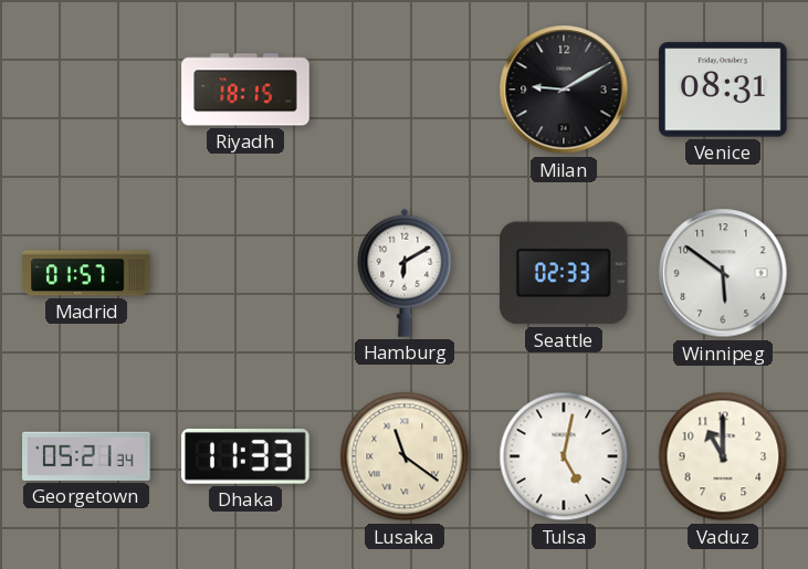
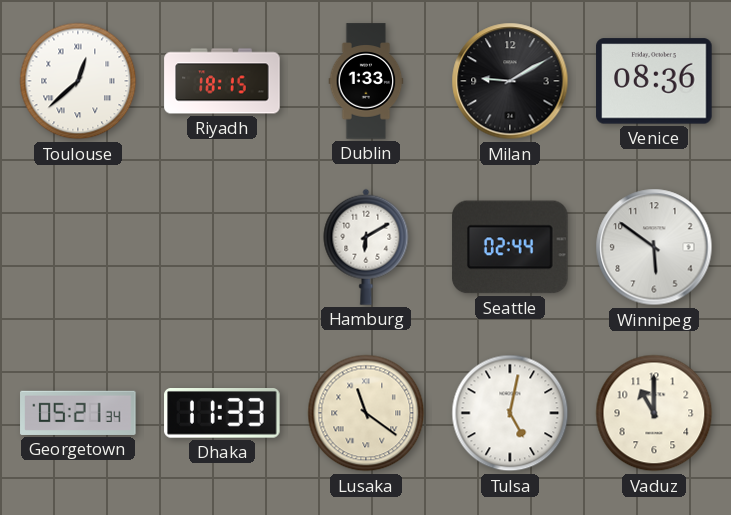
Toulouse: none -> 12:38 (78, 81)
Dublin: none -> 1:33 (366, 81)
Venice: 08:31 -> 08:36 (654, 81)
Madrid: 01:57 -> none (86, 273)
Seattle: 02:33 -> 02:44 (510, 247)
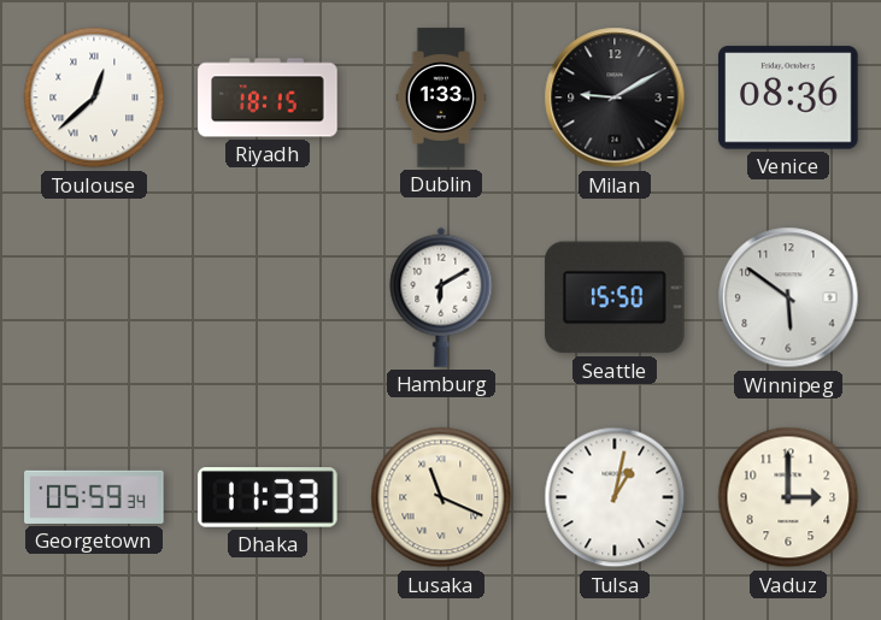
Seattle: 02:44 -> 15:50 (615, 297)
Georgetown: 05:21 -> 05:59 (94, 497)
Lusaka: 11:21 -> 11:19 (441, 497)
Tulsa: 5:02 -> 1:02 (615, 497)
Vaduz: 11:00 -> 3:00 (788, 497)
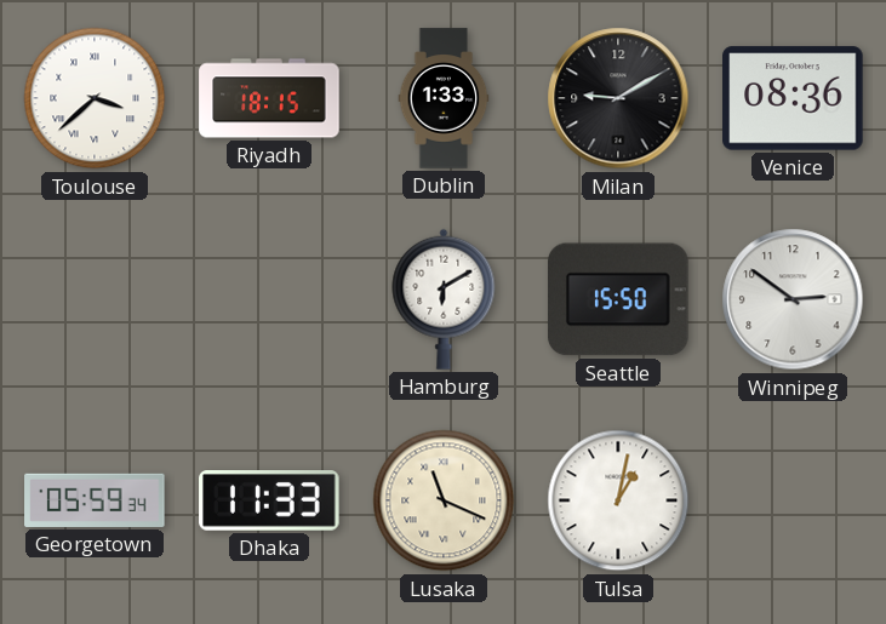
Toulouse: 12:38 -> 3:38 (95, 98)
Winnipeg: 5:51 -> 2:51 (793, 299)
Vaduz: 3:00 -> none (788, 497)
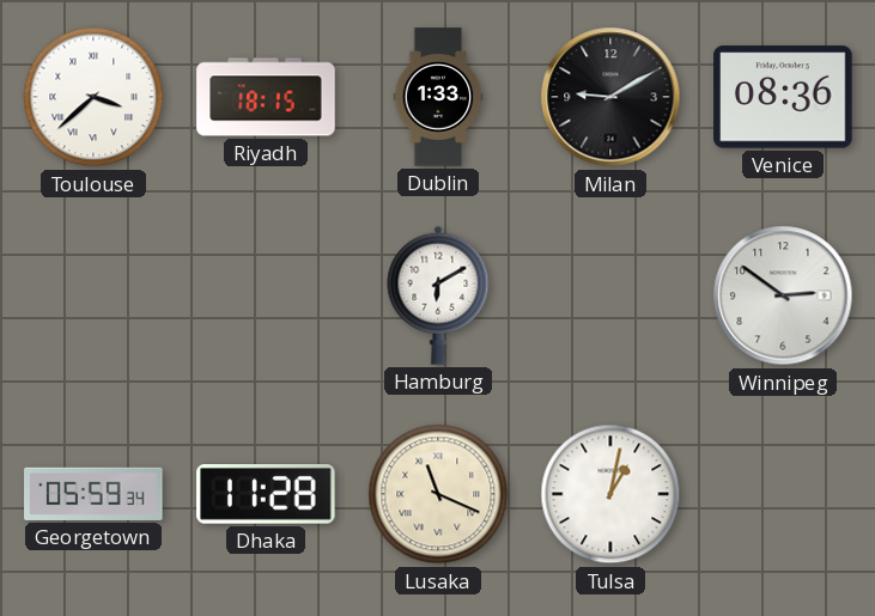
Seattle: 15:50 -> none (618, 299)
Dhaka: 11:33 -> 11:28 (266, 495)
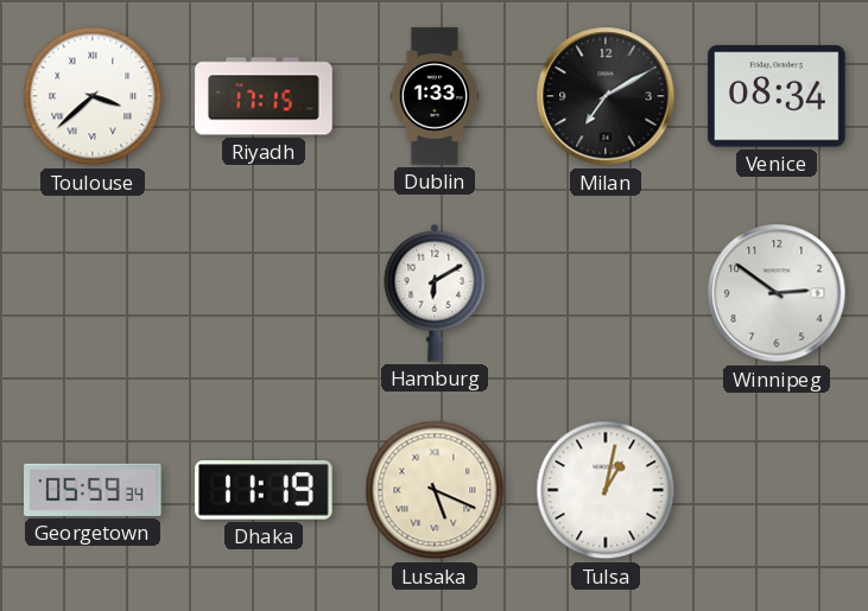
Riyadh: 18:15 -> 17:15 (264, 96)
Milan: 9:10 -> 7:10 (606, 96)
Venice: 08:36 -> 08:34 (777, 96)
Dhaka: 11:28 -> 11:19 (264, 491)
Lusaka: 11:19 -> 5:19 (435, 490)
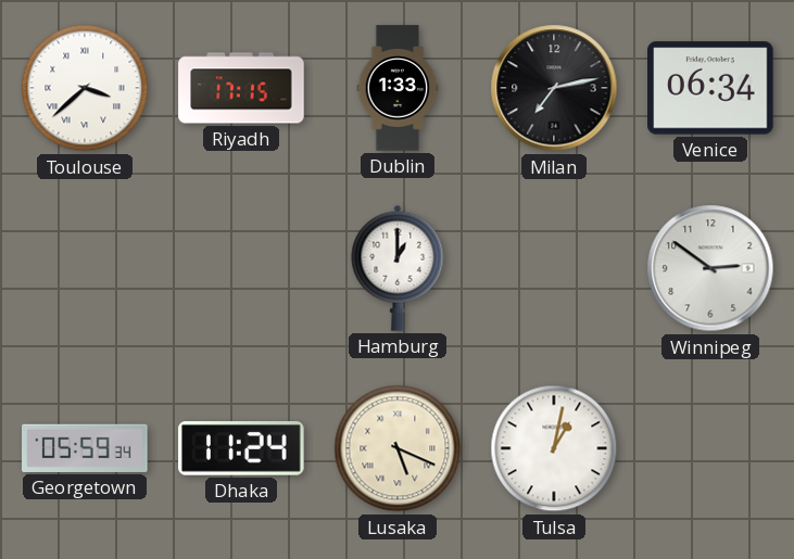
Milan: 7:10 -> 7:13 (554, 88)
Venice: 08:34 -> 06:34 (710, 88)
Hamburg: 6:10 -> 1:00 (398, 268)
Dhaka: 11:19 -> 11:24 (241, 449)
